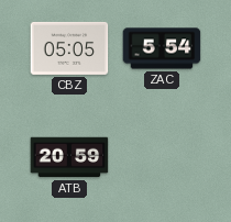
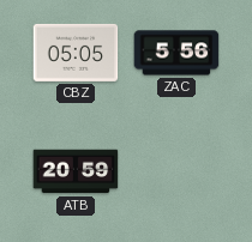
ZAC: 5:54 -> 5:56 (176, 53)
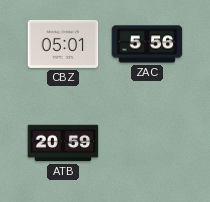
CBZ: 05:05 -> 05:01 (63, 44)
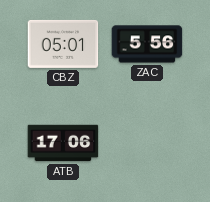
ATB: 20:59 -> 17:06 (63, 143)
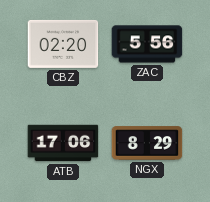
CBZ: 05:01 -> 02:20 (63, 44)
NGX: none -> 8:29 (147, 143)
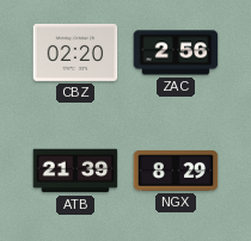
ZAC: 5:56 -> 2:56 (176, 52)
ATB: 17:06 -> 21:39 (75, 171)
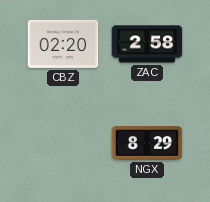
ZAC: 2:56 -> 2:58 (147, 44)
ATB: 21:39 -> none (75, 171)
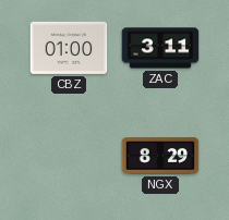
CBZ: 02:20 -> 01:00 (69, 48)
ZAC: 2:58 -> 3:11 (160, 48)
